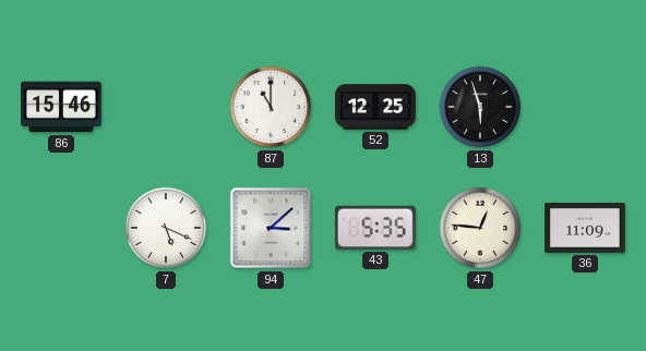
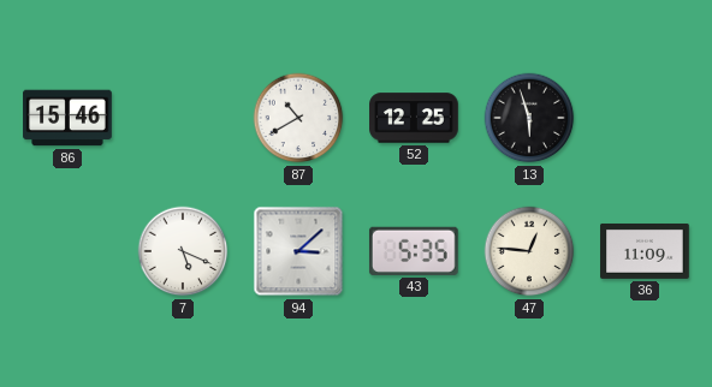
87: 11:00 -> 10:40 (298, 118)
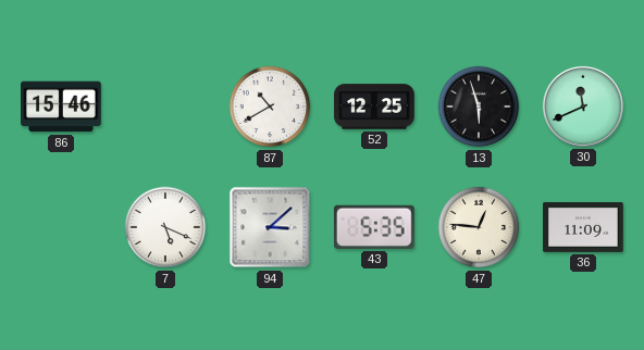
30: none -> 11:41 (583, 107)
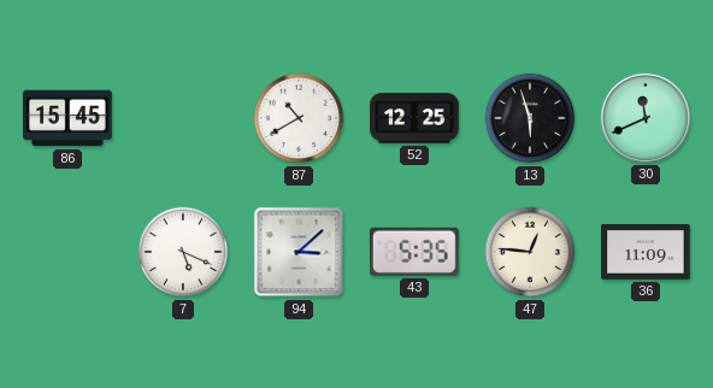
86: 15:46 -> 15:45 (67, 118)
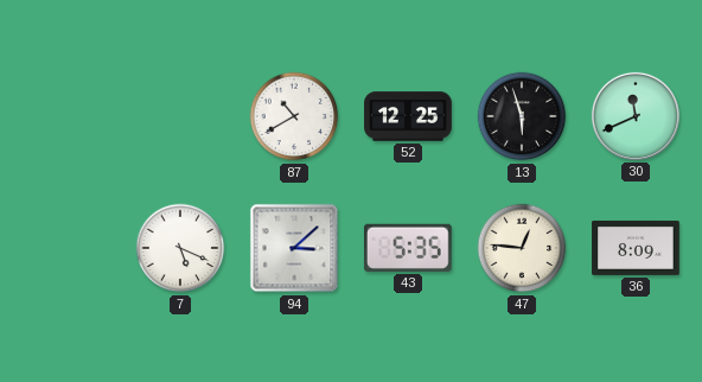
86: 15:45 -> none (67, 118)
36: 11:09 -> 8:09 (636, 248)
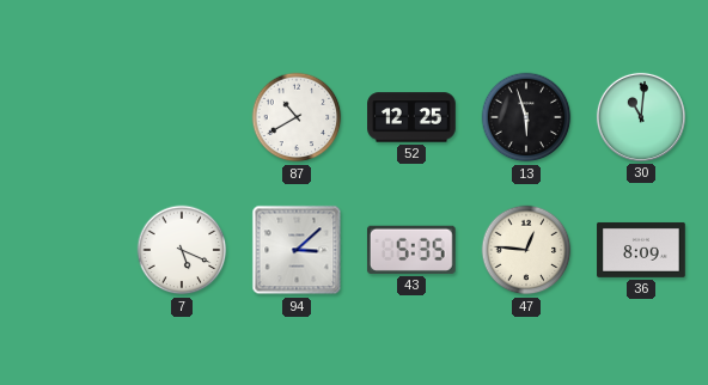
30: 11:41 -> 11:01 (641, 117)
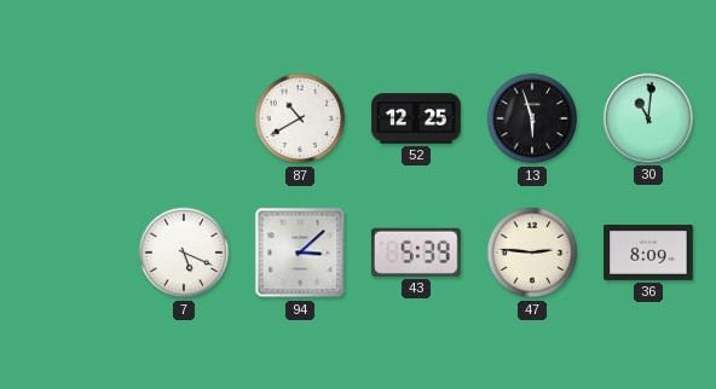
43: 5:35 -> 5:39 (416, 252)
47: 12:46 -> 2:46 (532, 252)
